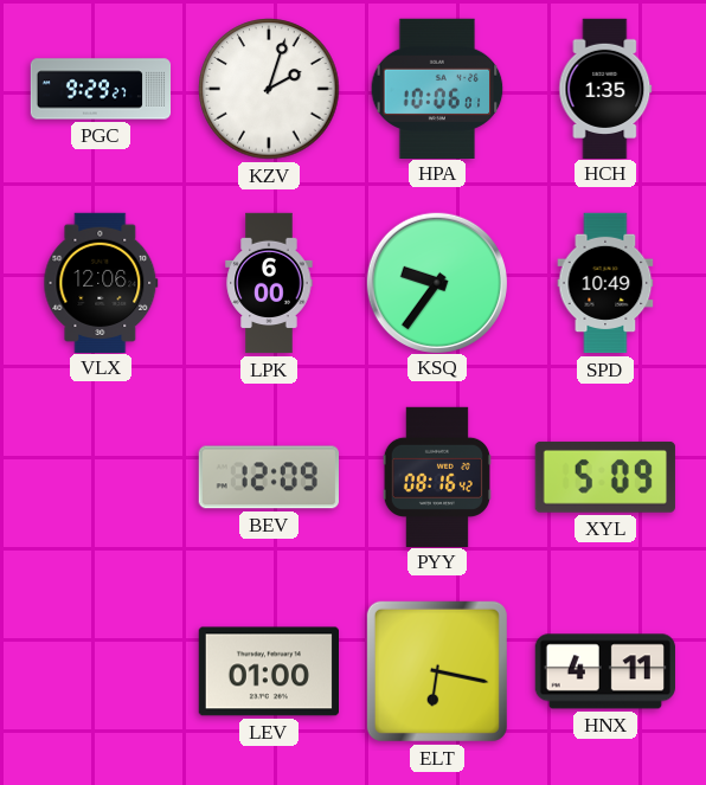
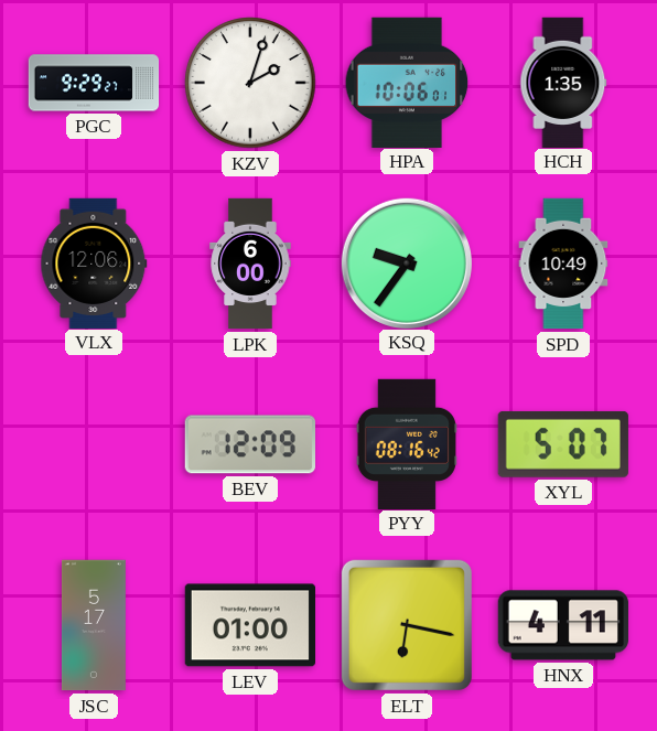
XYL: 5:09 -> 5:07 (563, 444)
JSC: none -> 5:17 (94, 625)
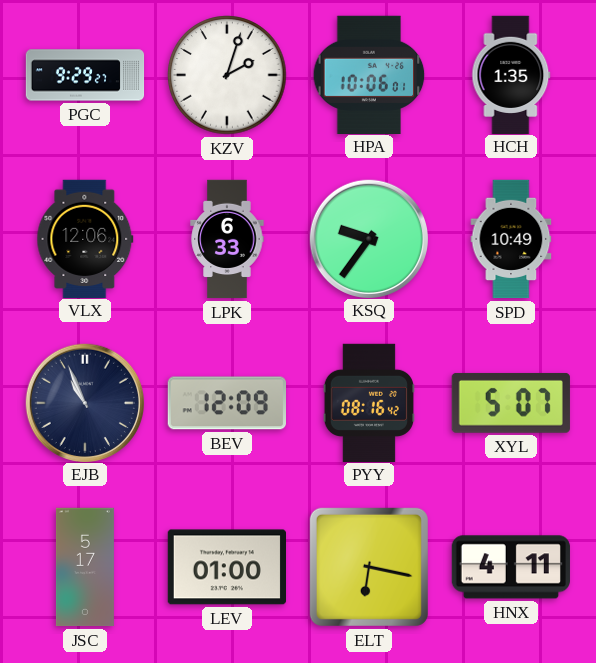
LPK: 6:00 -> 6:33 (227, 239)
EJB: none -> 10:56 (84, 402)
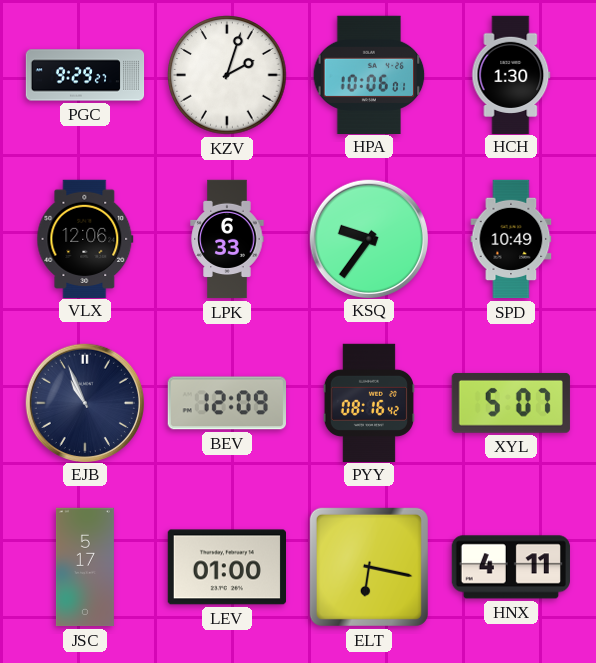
HCH: 1:35 -> 1:30 (511, 74)
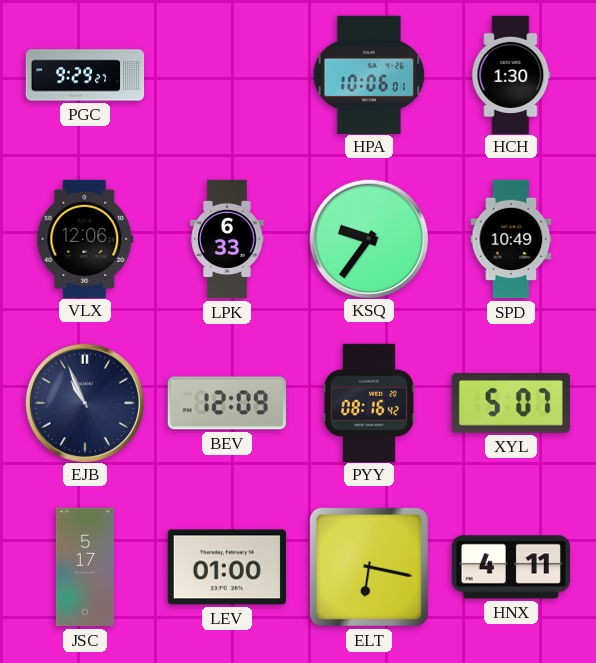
KZV: 2:03 -> none (227, 75)
